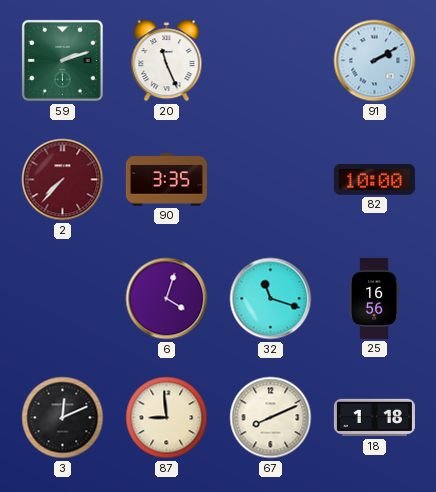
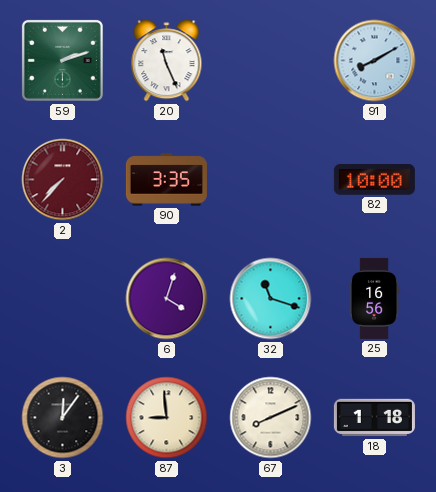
91: 2:10 -> 8:10 (375, 61)
3: 12:11 -> 12:06 (63, 418)
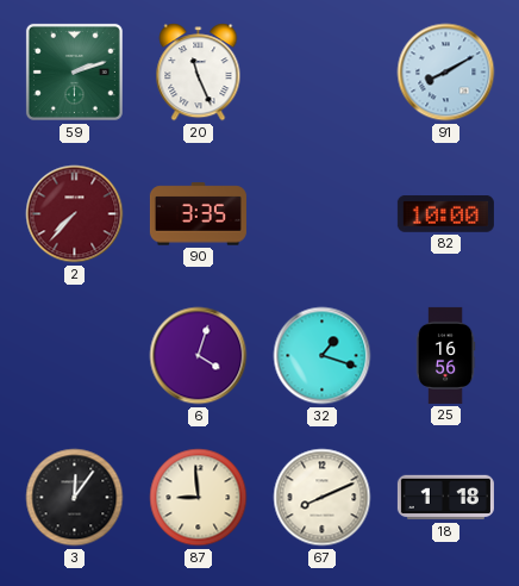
32: 11:18 -> 1:18 (323, 356)
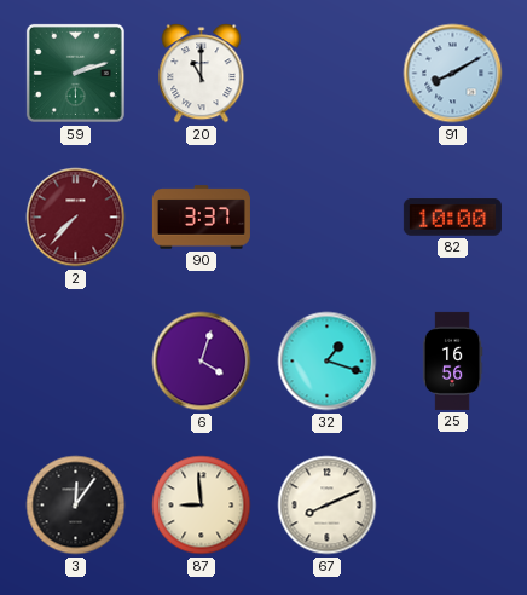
20: 11:26 -> 11:00 (202, 74)
90: 3:35 -> 3:37 (201, 218)
18: 1:18 -> none (445, 498)
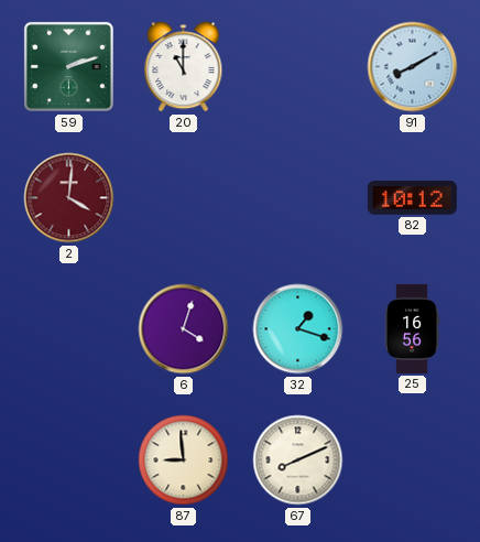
2: 7:37 -> 4:01 (69, 198)
90: 3:37 -> none (201, 218)
82: 10:00 -> 10:12 (412, 198)
3: 12:06 -> none (76, 506)
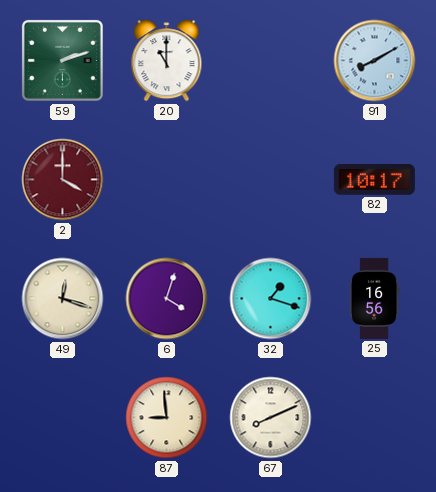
2: 4:01 -> 4:00 (63, 180)
82: 10:12 -> 10:17 (374, 180)
49: none -> 12:18 (63, 299)
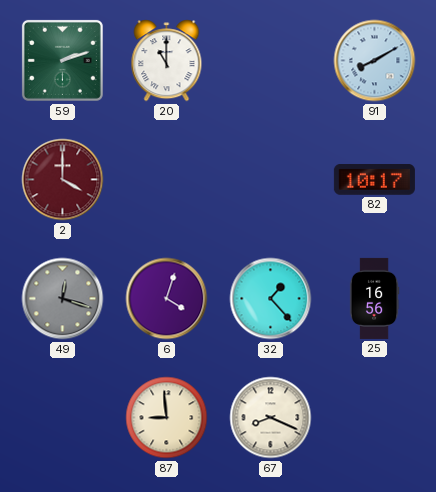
49 dial: cream -> grey (63, 299)
32: 1:18 -> 1:23 (271, 299)
67: 8:11 -> 8:19 (271, 418)
